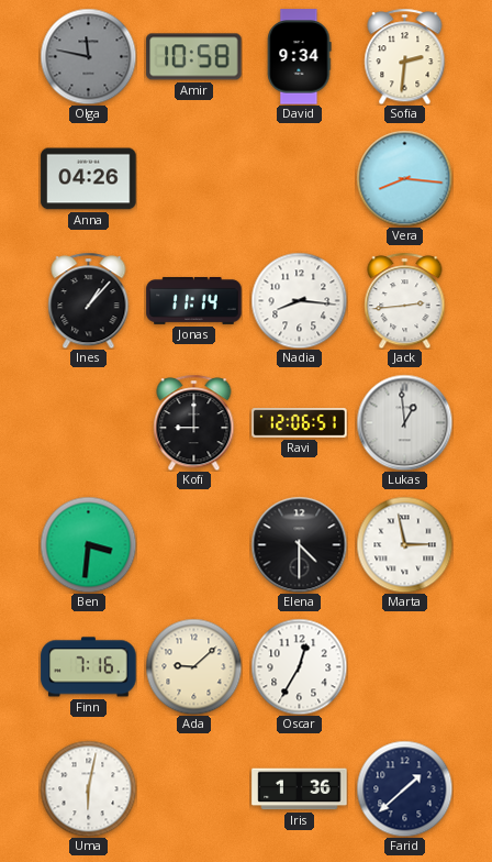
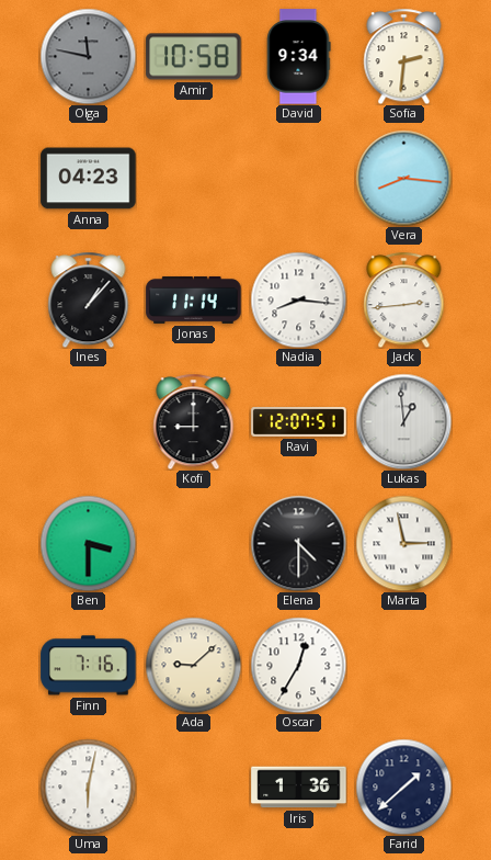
Anna: 04:26 -> 04:23 (89, 179)
Ravi: 12:06 -> 12:07 (299, 422)
Ben: 3:31 -> 3:30 (88, 543)
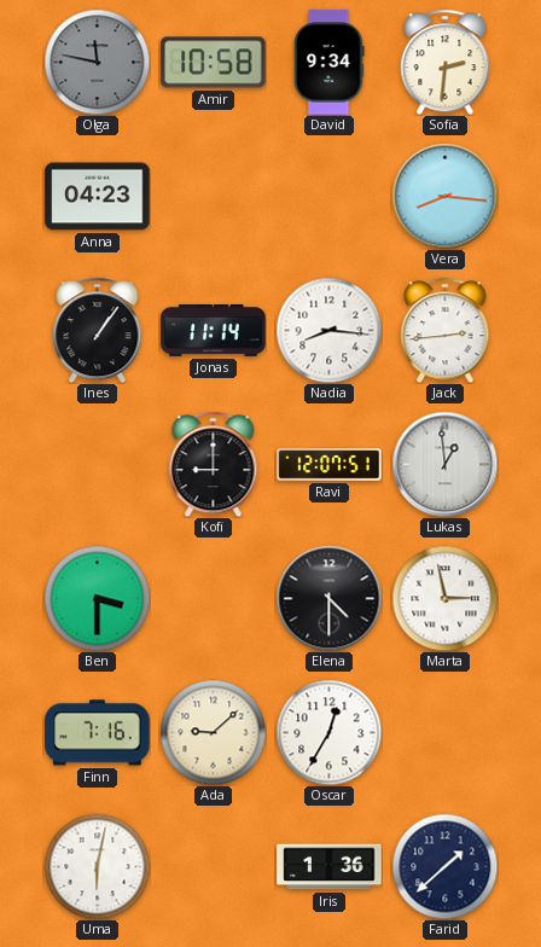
Ines: 1:07 -> 1:06 (98, 330)
